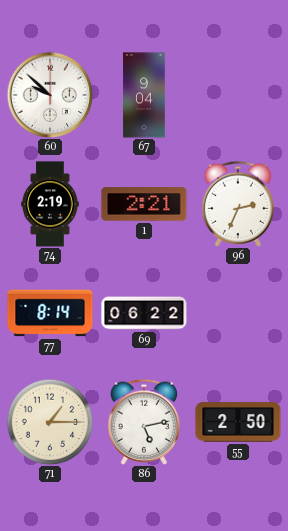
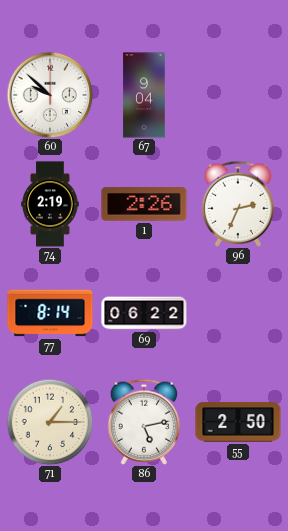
1: 2:21 -> 2:26 (144, 204)
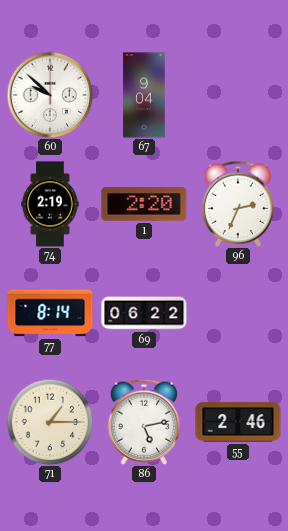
1: 2:26 -> 2:20 (144, 204)
55: 2:50 -> 2:46 (238, 422)
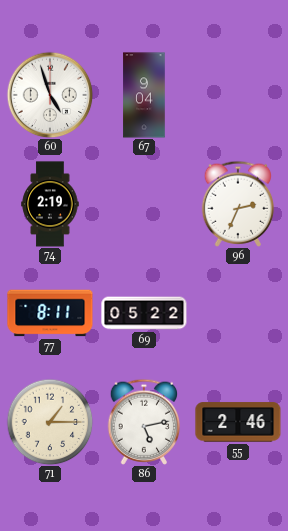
60: 9:52 -> 4:57 (50, 95)
1: 2:20 -> none (144, 204)
77: 8:14 -> 8:11 (50, 313)
69: 06:22 -> 05:22 (144, 313)
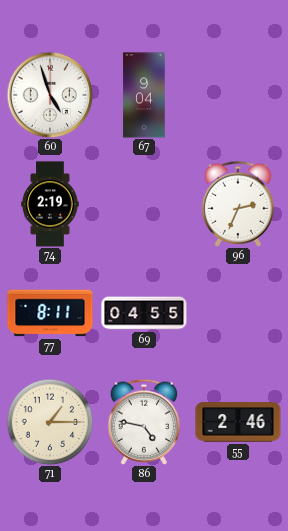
69: 05:22 -> 04:55 (144, 313)
86: 5:13 -> 4:47 (144, 422)
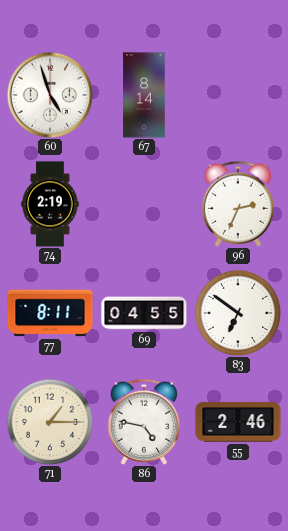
67: 9:04 -> 8:14 (144, 95)
83: none -> 6:51 (238, 313)
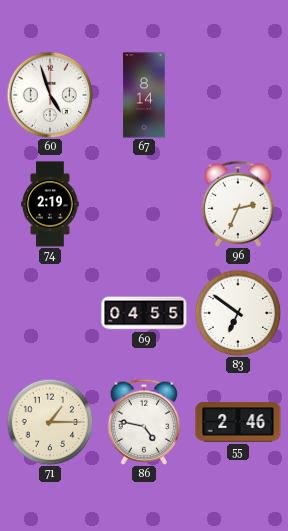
77: 8:11 -> none (50, 313)
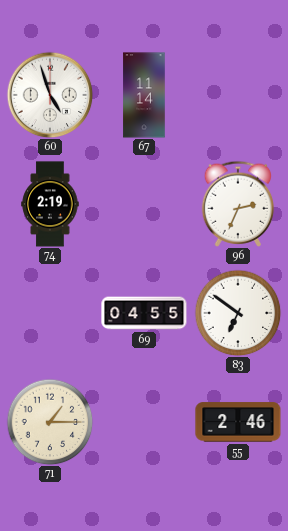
67: 8:14 -> 11:14 (144, 95)
86: 4:47 -> none (144, 422)
